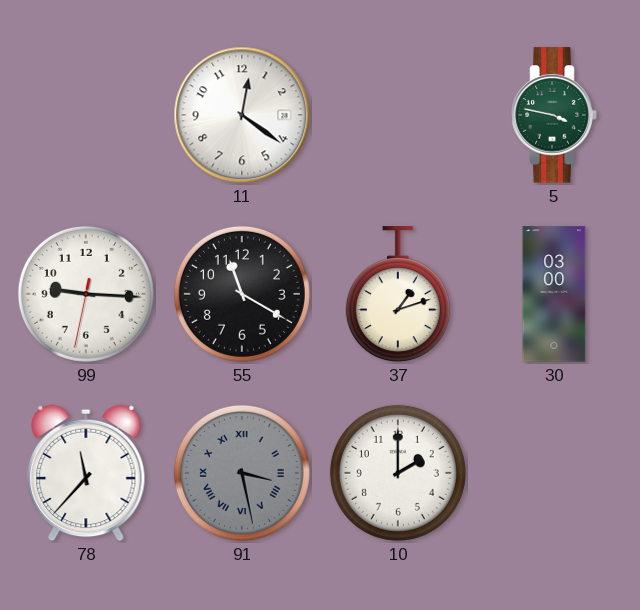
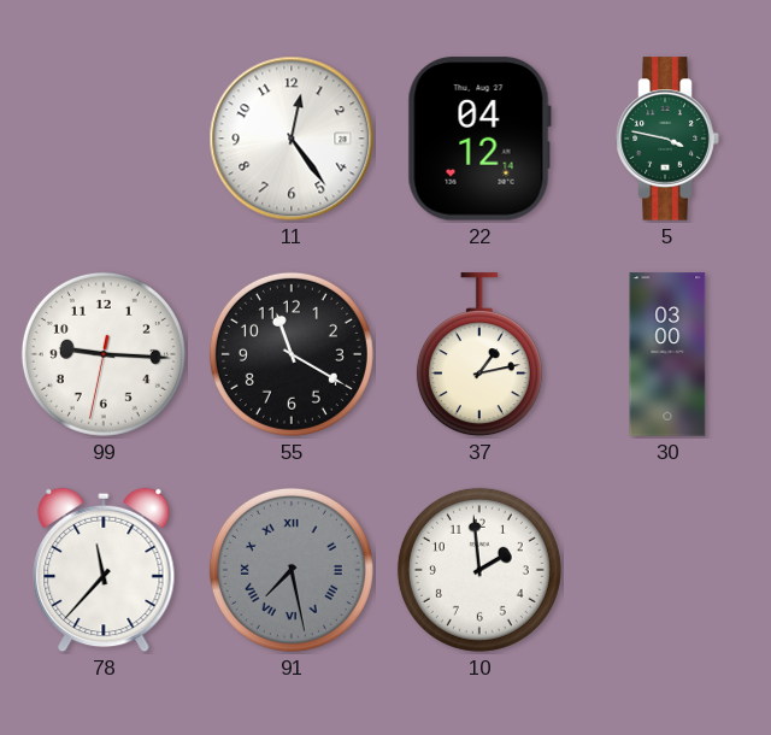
11: 12:21 -> 12:24 (292, 139)
22: none -> 04:12 (479, 139)
37: 1:12 -> 1:13 (479, 355)
91: 3:28 -> 7:28 (292, 570)
10: 2:00 -> 1:59 (479, 570)
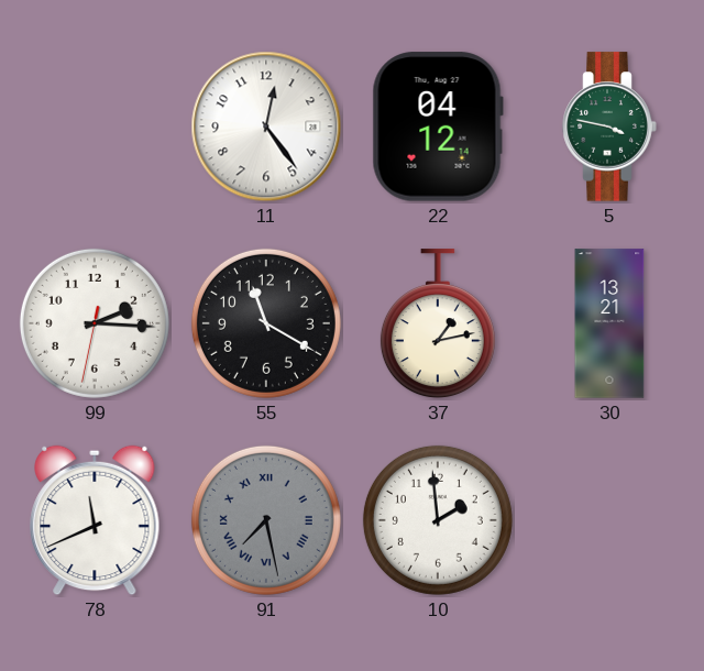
99: 9:15 -> 2:15 (95, 323)
30: 03:00 -> 13:21 (609, 323)
78: 11:37 -> 11:41 (95, 520)
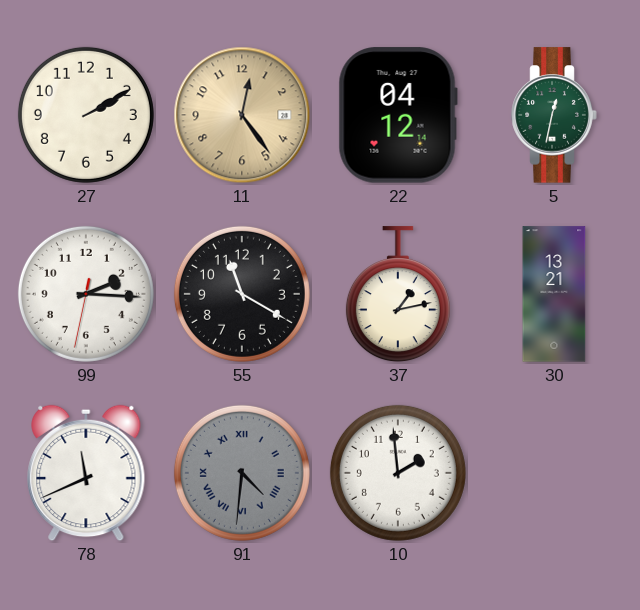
27: none -> 2:10 (86, 115)
11 dial: white -> champagne (242, 115)
5: 3:47 -> 12:32 (554, 115)
91: 7:28 -> 4:31 (242, 473)
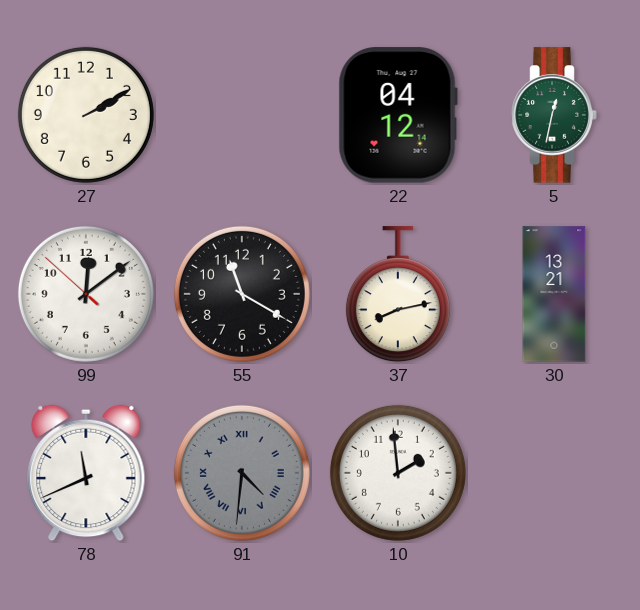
11: 12:24 -> none (242, 115)
99: 2:15 -> 12:08 (86, 294)
37: 1:13 -> 8:13 (398, 295)
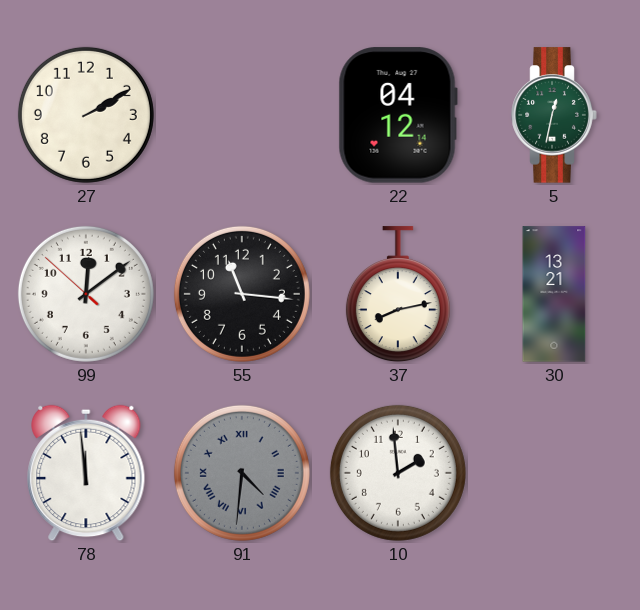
55: 11:20 -> 11:16 (242, 294)
78: 11:41 -> 11:59 (86, 473)
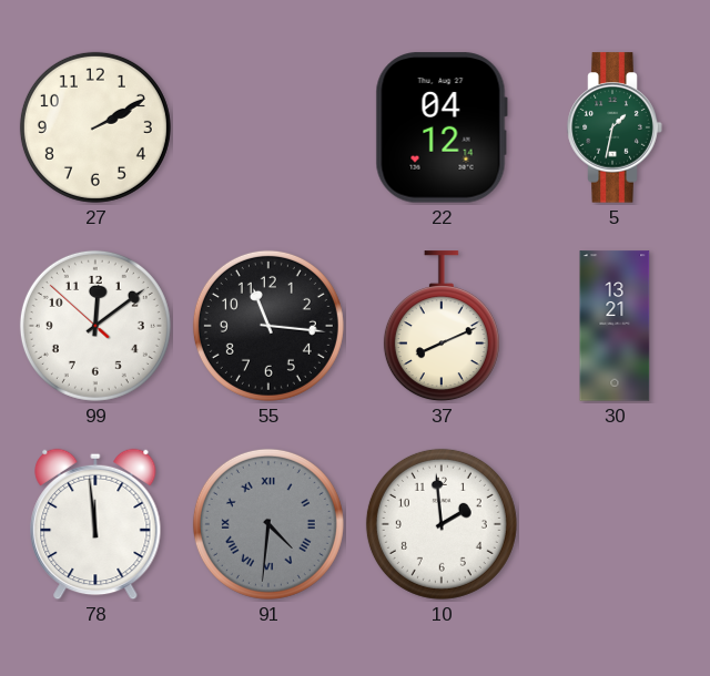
5: 12:32 -> 1:32 (615, 127)
37: 8:13 -> 8:11 (442, 327)
